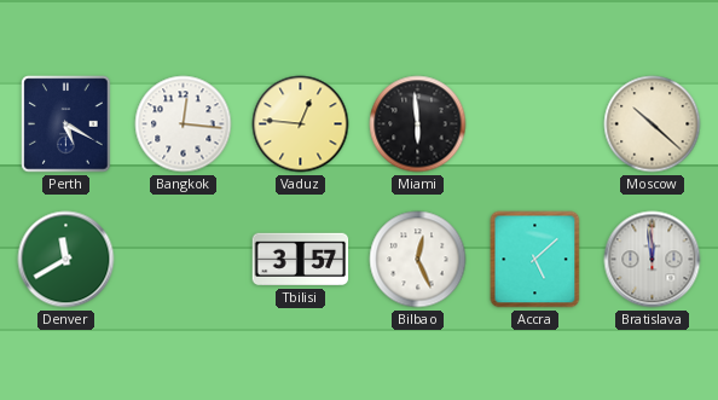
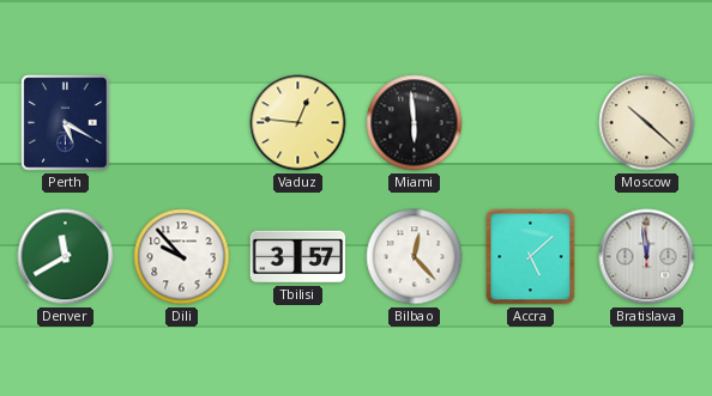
Bangkok: 12:16 -> none (184, 124)
Dili: none -> 9:53 (182, 257)
Bilbao: 12:26 -> 12:23 (415, 257)
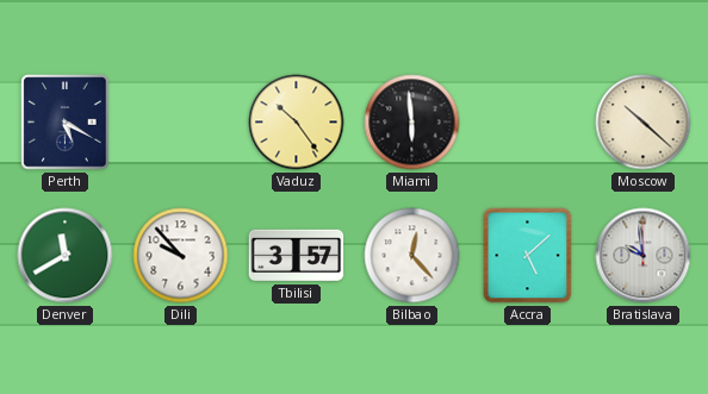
Vaduz: 12:46 -> 10:24 (297, 123)
Bratislava: 11:59 -> 9:59 (644, 256)
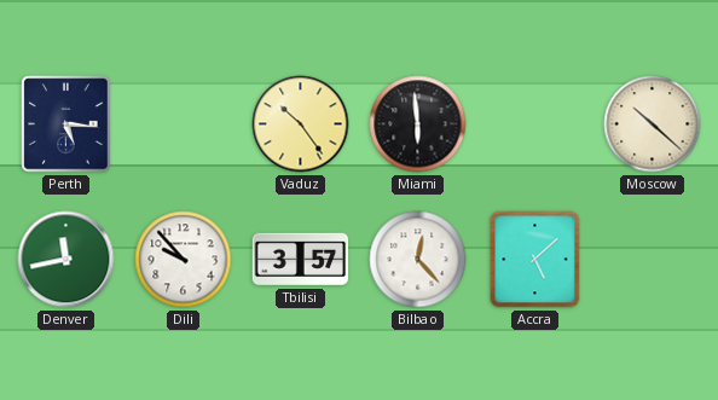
Perth: 5:20 -> 5:16 (66, 124)
Denver: 11:40 -> 11:43 (66, 260)
Bratislava: 9:59 -> none (644, 256)
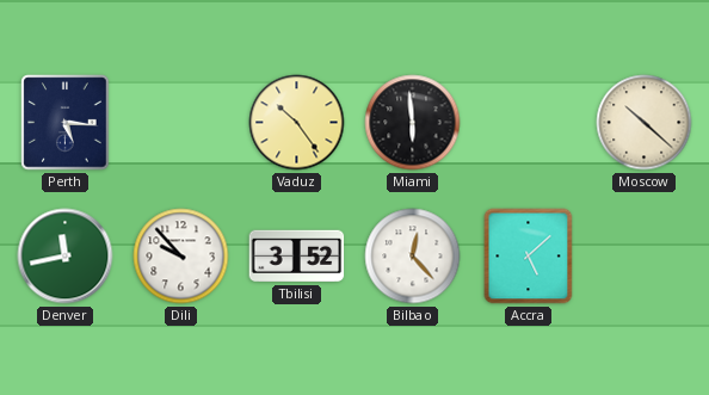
Tbilisi: 3:57 -> 3:52 (297, 257)
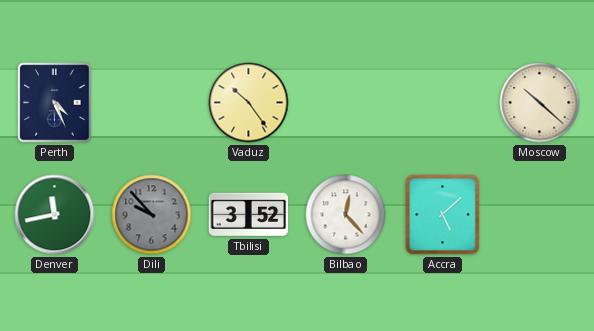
Perth: 5:16 -> 4:26 (55, 103)
Miami: 5:59 -> none (413, 123)
Dili dial: white -> grey (152, 215)
